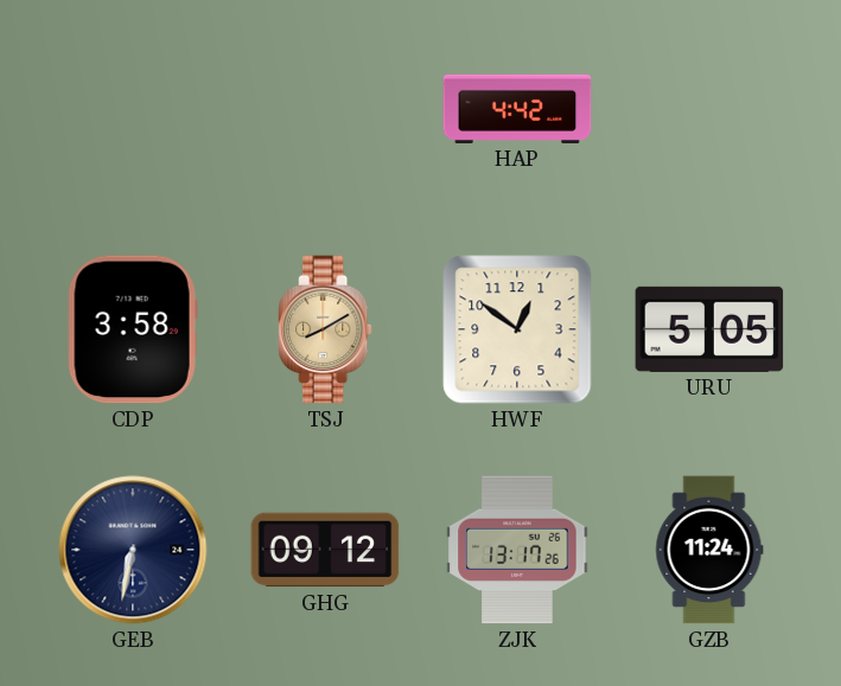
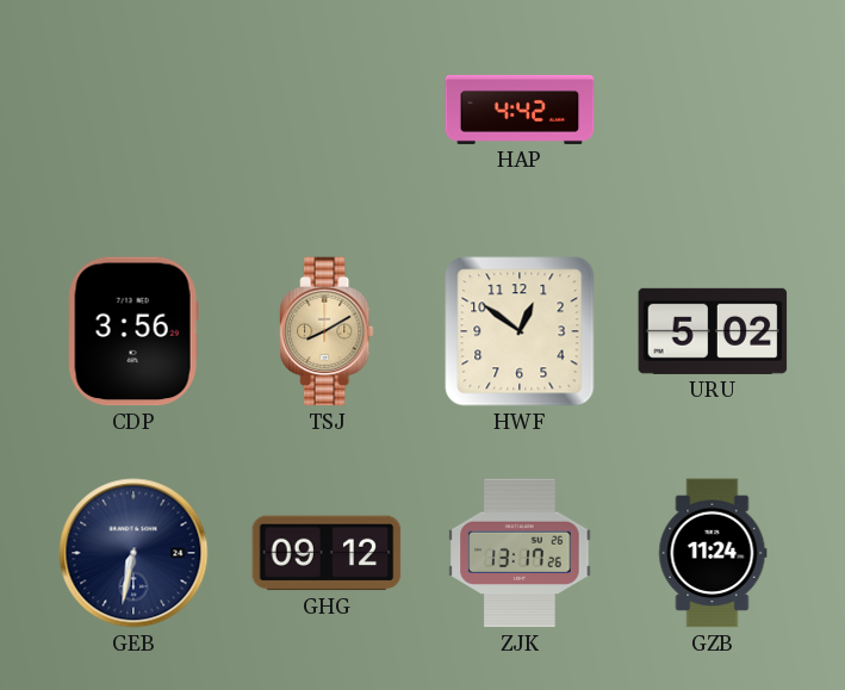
CDP: 3:58 -> 3:56 (133, 331)
URU: 5:05 -> 5:02 (713, 331)
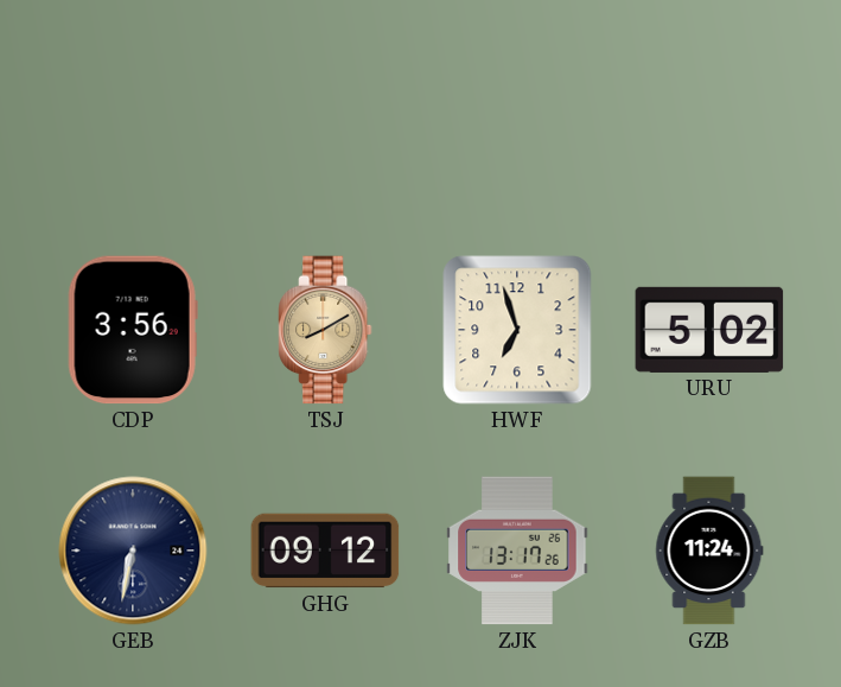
HAP: 4:42 -> none (520, 110)
HWF: 12:51 -> 6:57 (517, 330)
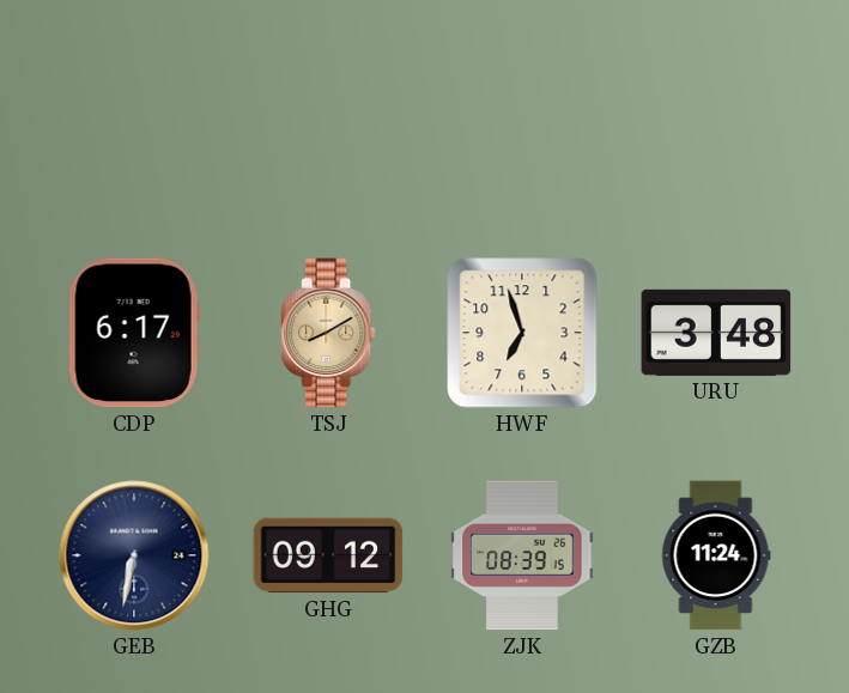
CDP: 3:56 -> 6:17 (134, 333)
URU: 5:02 -> 3:48 (716, 333)
ZJK: 13:17 -> 08:39 (522, 555)
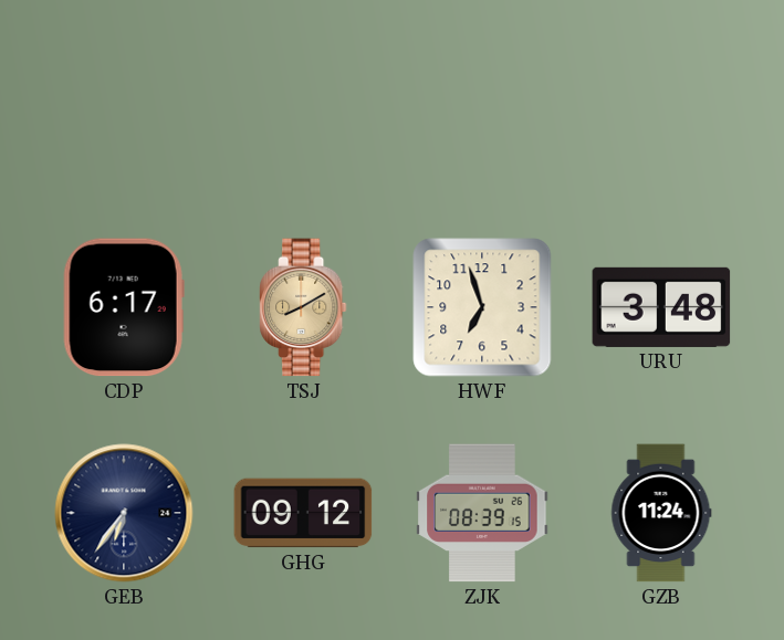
GEB: 6:32 -> 6:36 (124, 513)
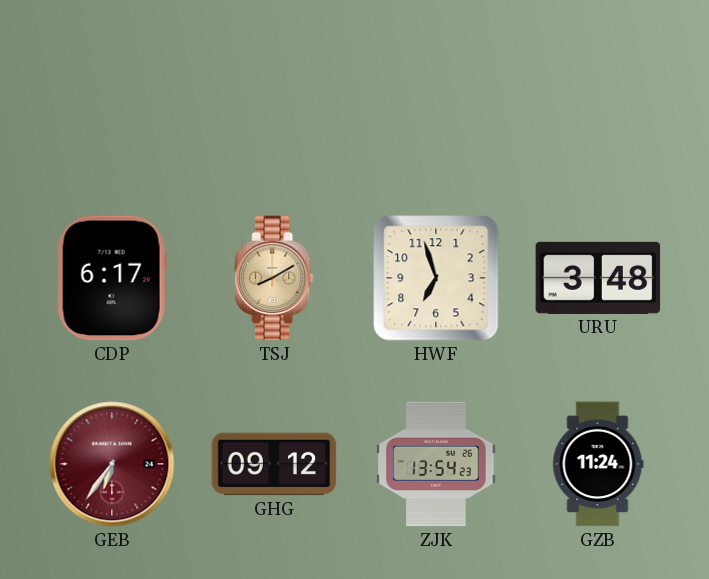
GEB dial: navy -> burgundy (112, 464)
ZJK: 08:39 -> 13:54 (436, 464)
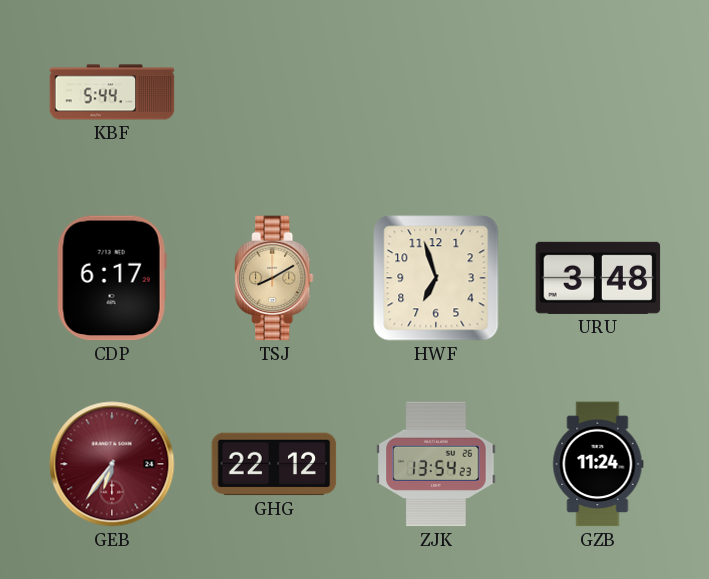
KBF: none -> 5:44 (112, 92)
GHG: 09:12 -> 22:12 (274, 464)
